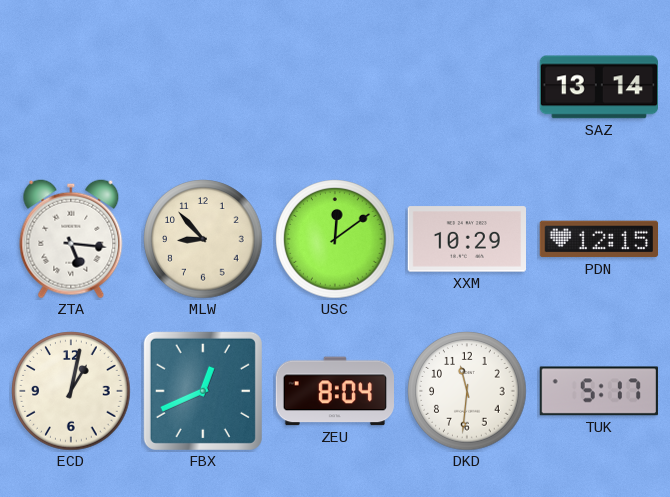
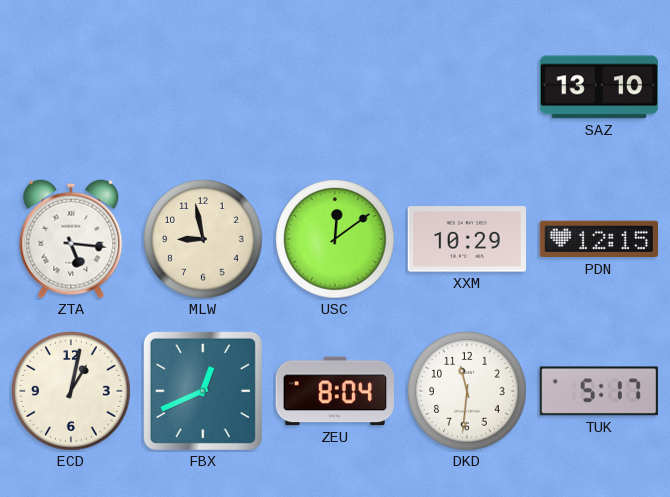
SAZ: 13:14 -> 13:10 (598, 87)
MLW: 8:53 -> 8:58 (203, 239)
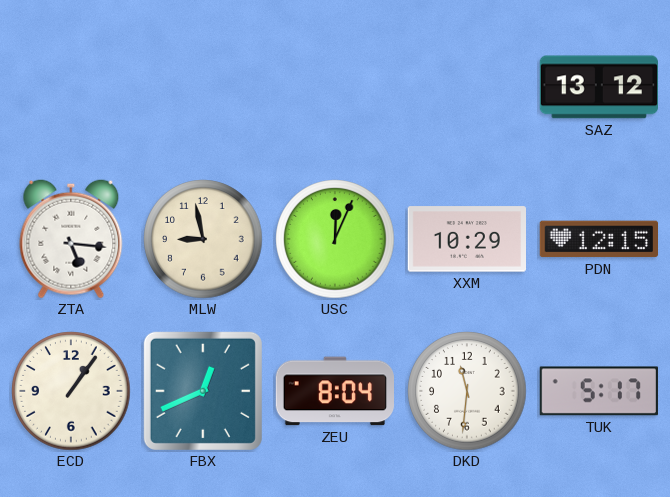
SAZ: 13:10 -> 13:12 (598, 87)
USC: 12:09 -> 12:04 (335, 239)
ECD: 1:02 -> 1:06 (71, 391)
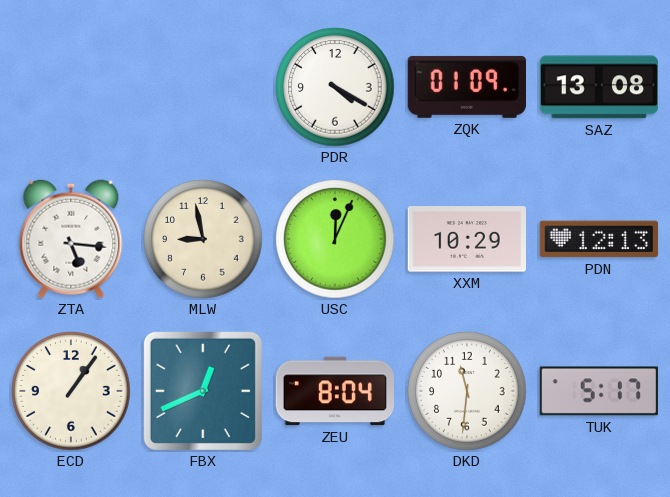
PDR: none -> 4:20 (335, 87)
ZQK: none -> 01:09 (467, 87)
SAZ: 13:12 -> 13:08 (598, 87)
PDN: 12:15 -> 12:13 (598, 239)
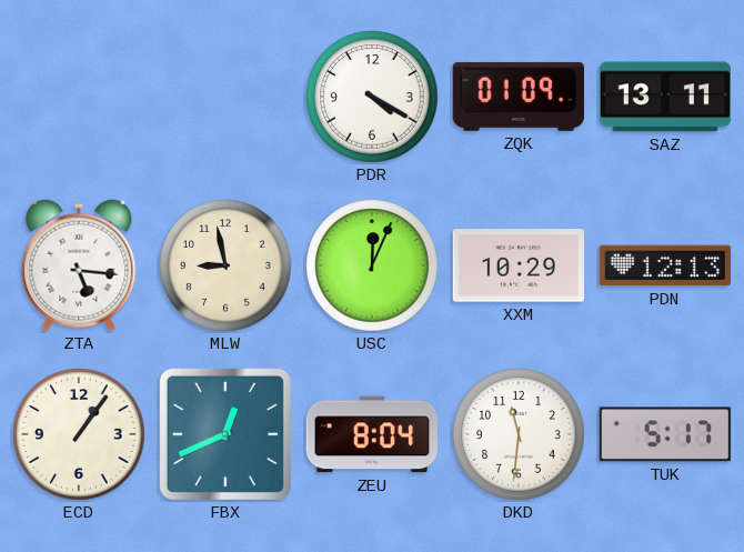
SAZ: 13:08 -> 13:11 (664, 97)
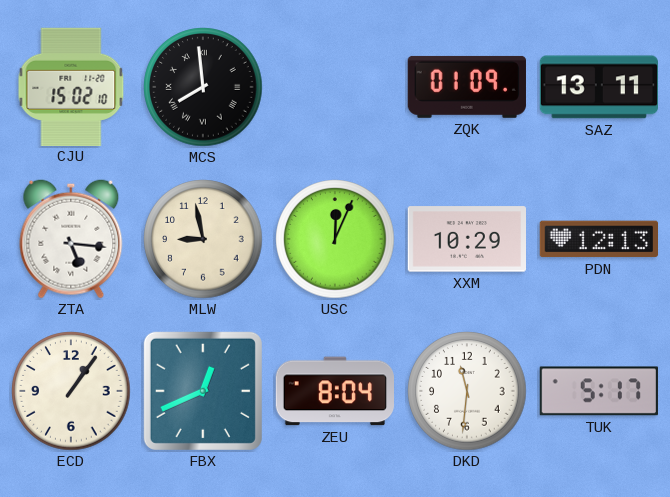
CJU: none -> 15:02 (71, 86)
MCS: none -> 7:59 (203, 87)
PDR: 4:20 -> none (372, 97)
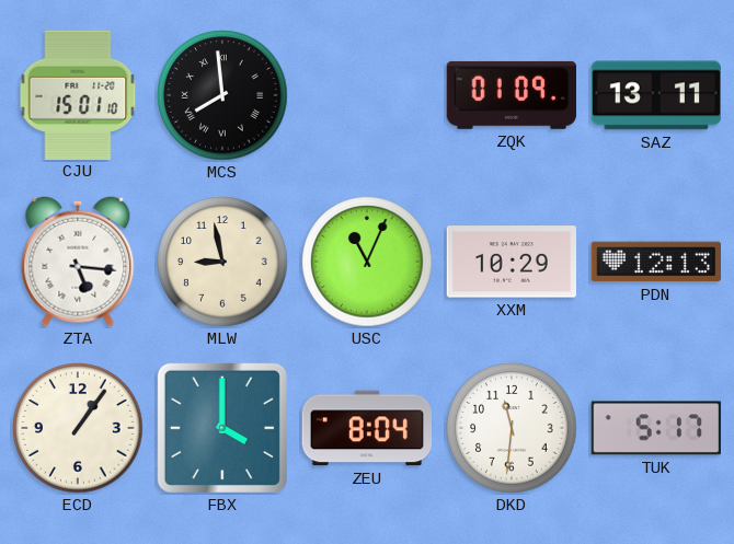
CJU: 15:02 -> 15:01 (78, 94)
USC: 12:04 -> 11:04 (367, 262)
FBX: 12:41 -> 4:00 (222, 428)
